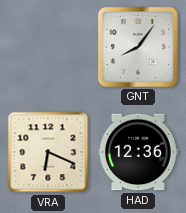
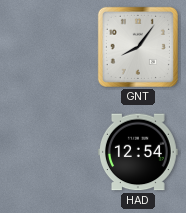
VRA: 6:19 -> none (48, 152)
HAD: 12:36 -> 12:54 (138, 152)
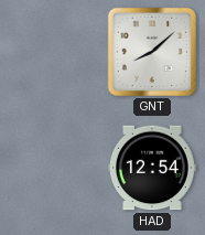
GNT: 8:06 -> 8:08 (152, 52)
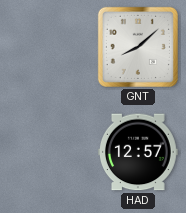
HAD: 12:54 -> 12:57 (138, 152)
